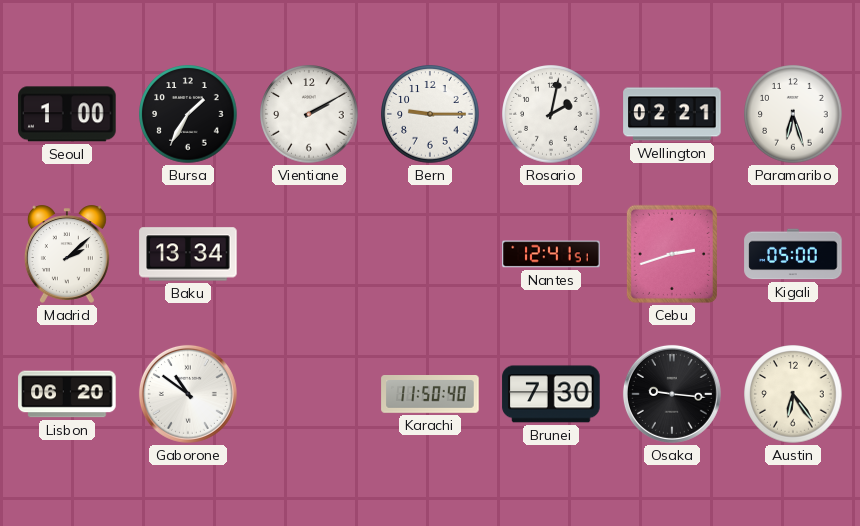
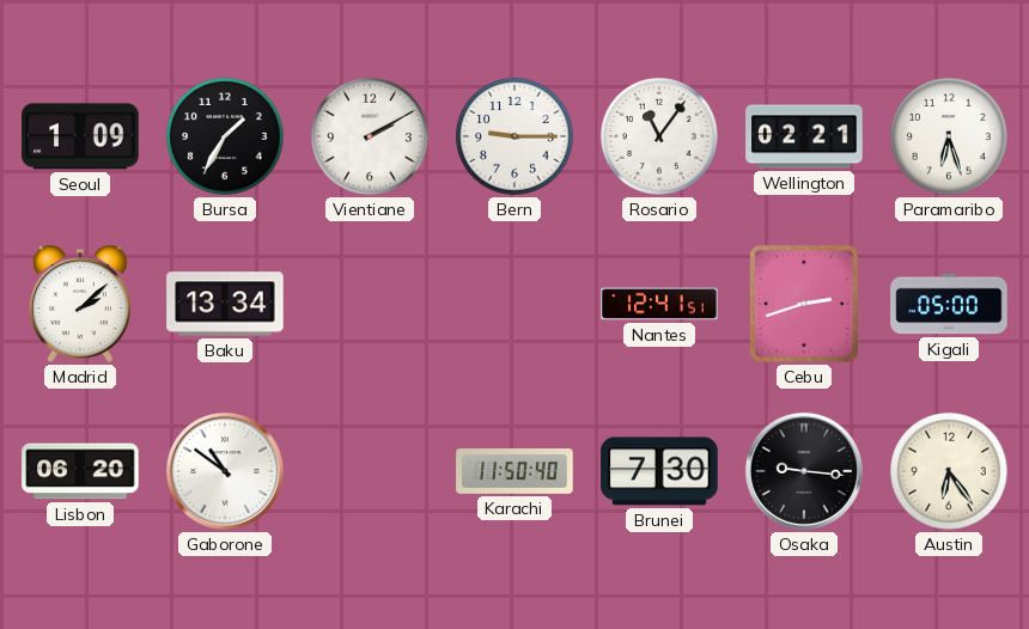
Seoul: 1:00 -> 1:09 (80, 136)
Rosario: 2:02 -> 11:06 (659, 136)
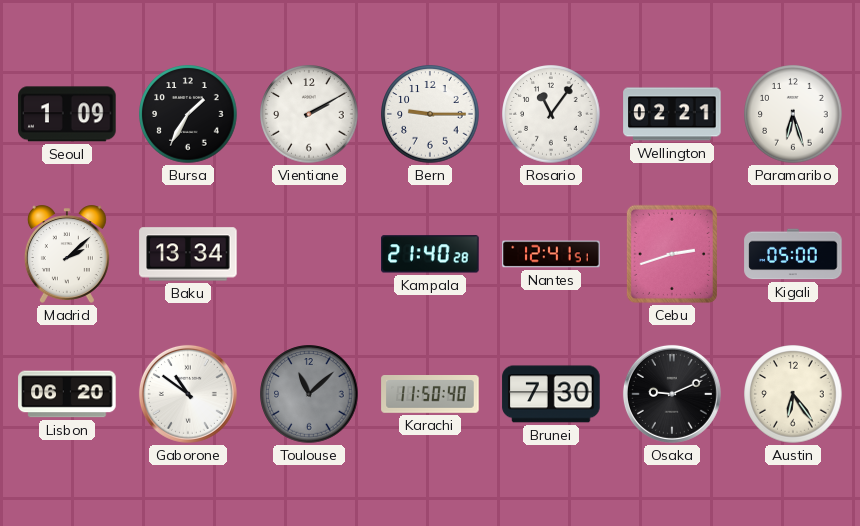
Kampala: none -> 21:40 (430, 254)
Toulouse: none -> 11:08 (309, 394)
Osaka: 9:16 -> 9:11 (672, 394)
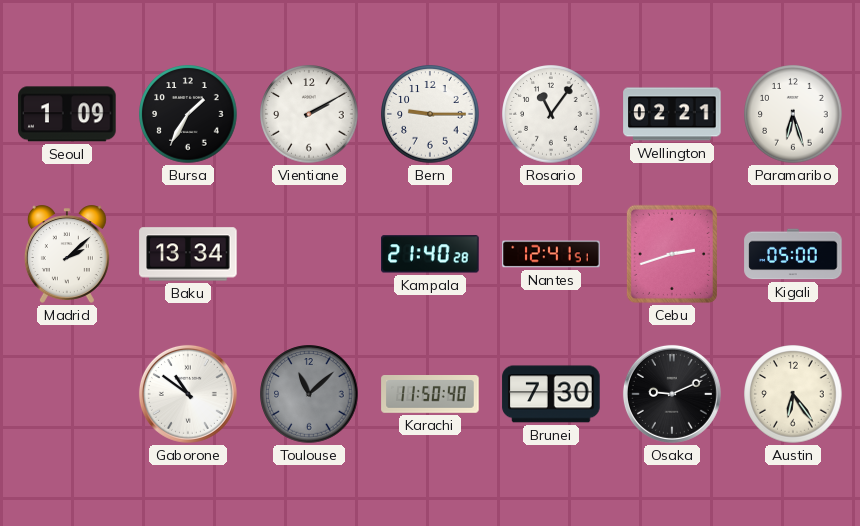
Lisbon: 06:20 -> none (67, 394)
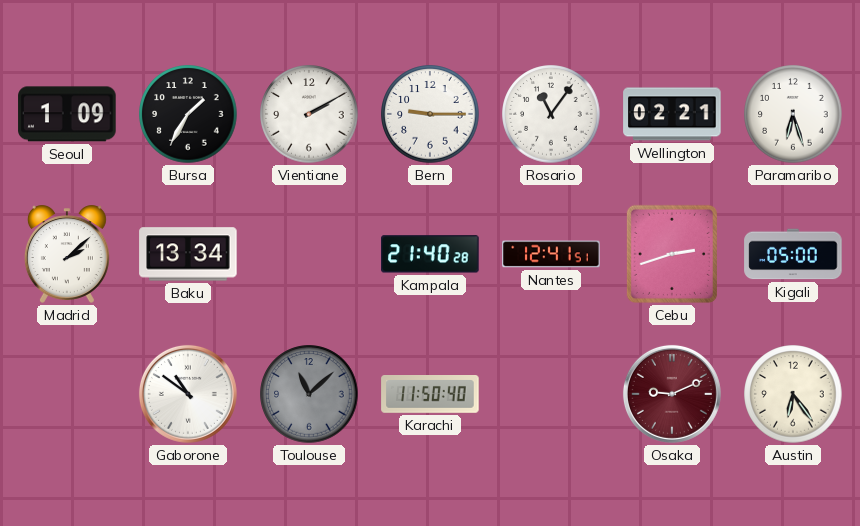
Brunei: 7:30 -> none (551, 394)
Osaka dial: black -> burgundy (672, 394)
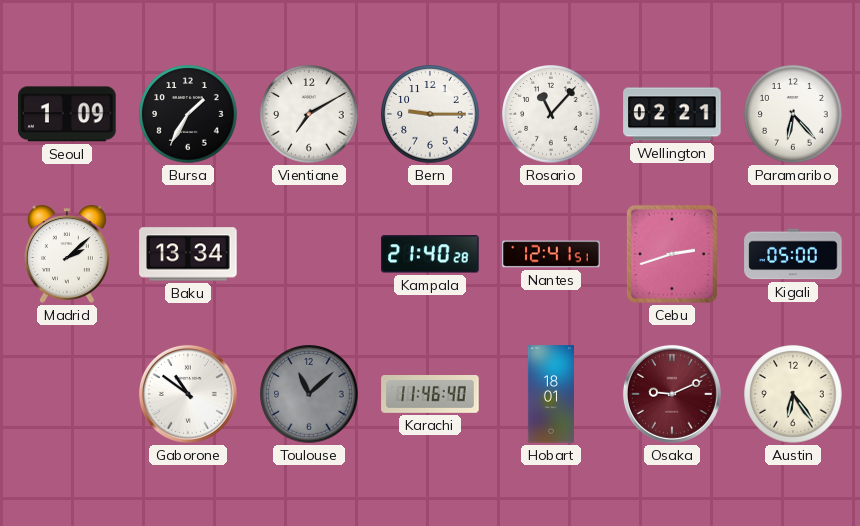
Vientiane: 2:10 -> 7:10 (309, 114)
Rosario: 11:06 -> 11:07 (551, 114)
Paramaribo: 6:27 -> 6:23 (793, 114)
Karachi: 11:50 -> 11:46 (430, 394)
Hobart: none -> 18:01 (551, 394)
